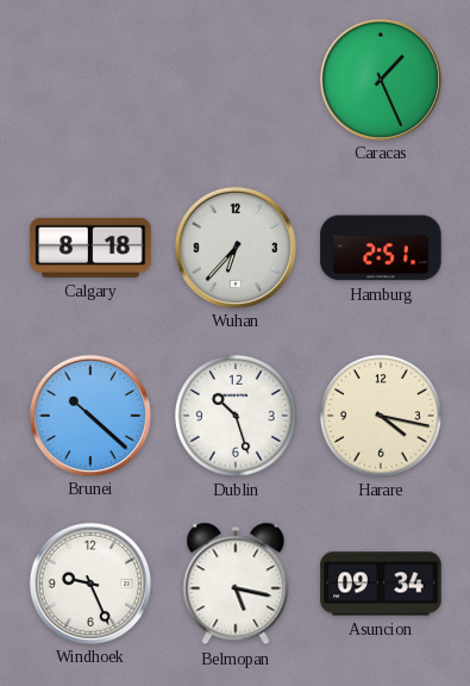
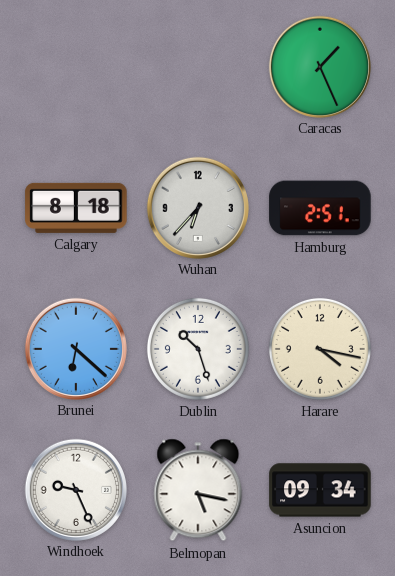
Brunei: 10:22 -> 6:22 (75, 348)
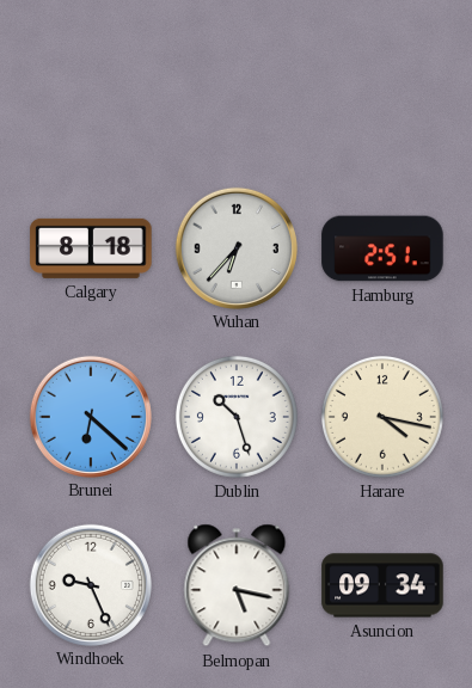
Caracas: 1:26 -> none (319, 66)
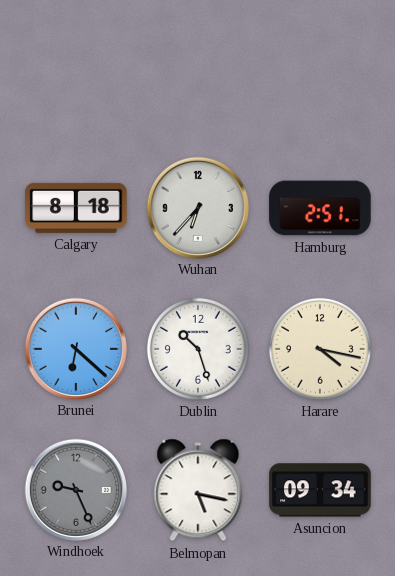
Windhoek dial: white -> grey (75, 489)
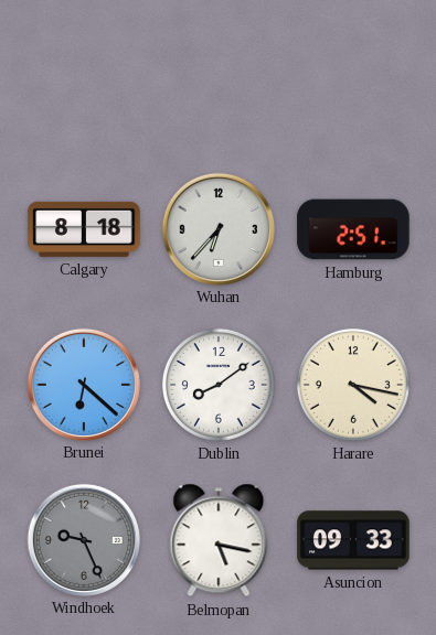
Dublin: 10:27 -> 8:09 (219, 385)
Asuncion: 09:34 -> 09:33 (353, 540)
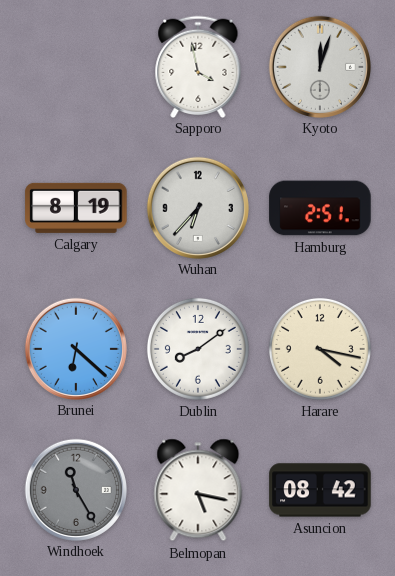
Sapporo: none -> 3:58 (198, 66)
Kyoto: none -> 12:03 (319, 66)
Calgary: 8:18 -> 8:19 (76, 208)
Windhoek: 9:26 -> 11:25 (75, 489)
Asuncion: 09:33 -> 08:42 (320, 490)
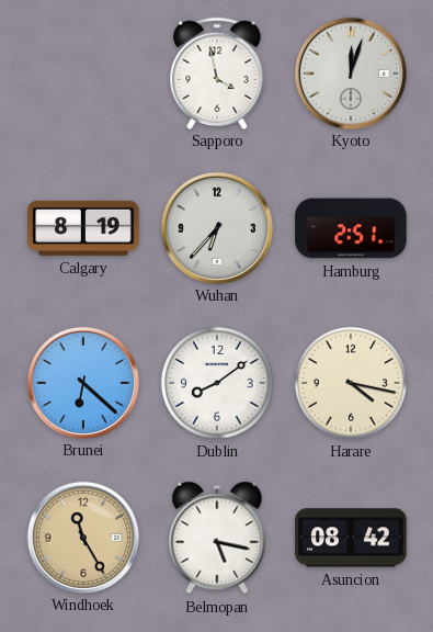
Windhoek dial: grey -> champagne (82, 537)
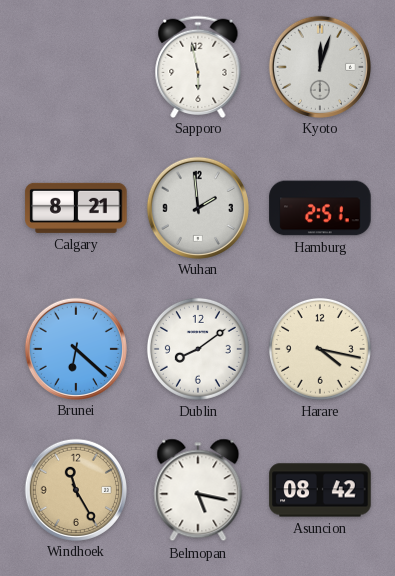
Sapporo: 3:58 -> 5:58 (198, 66)
Calgary: 8:19 -> 8:21 (76, 208)
Wuhan: 6:37 -> 1:59 (197, 207)
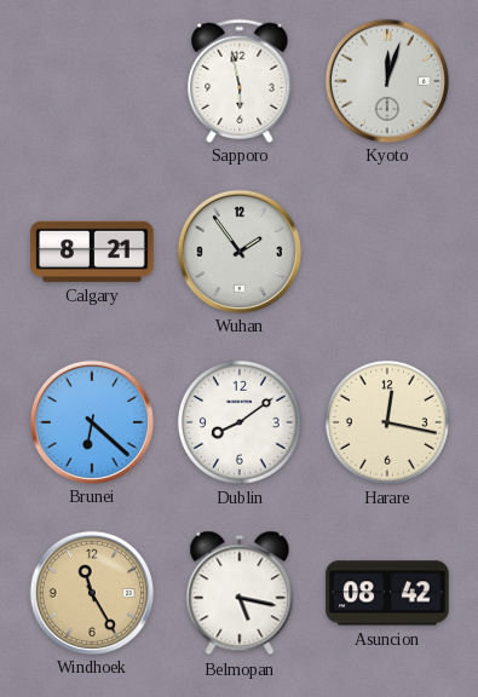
Wuhan: 1:59 -> 1:54 (238, 250)
Hamburg: 2:51 -> none (320, 208)
Harare: 4:17 -> 12:17 (387, 422)
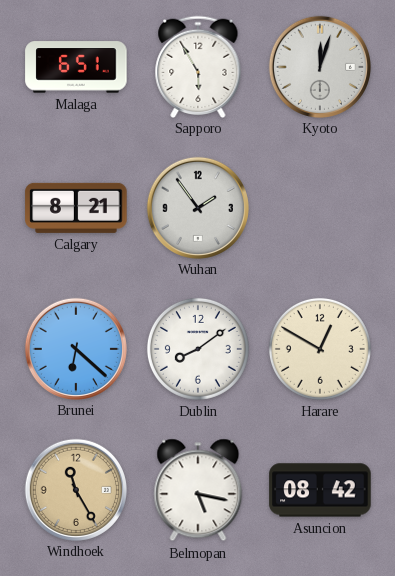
Malaga: none -> 6:51 (76, 67)
Sapporo: 5:58 -> 5:55 (198, 66)
Harare: 12:17 -> 12:50 (320, 349)
